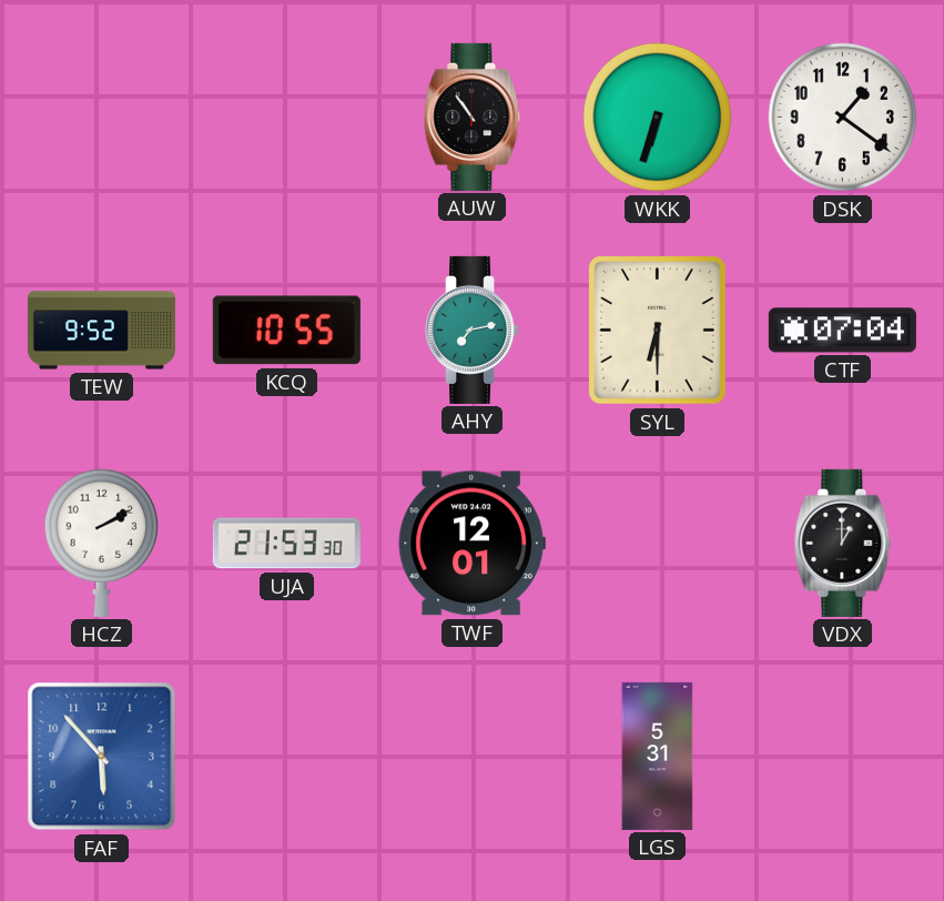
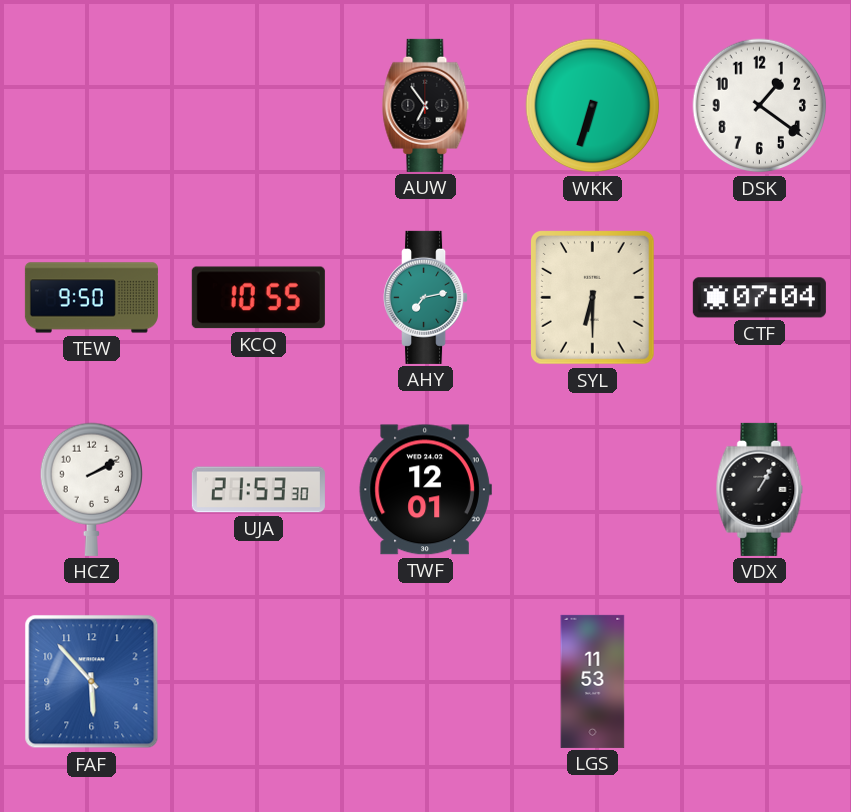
AUW: 10:54 -> 6:54 (426, 105)
TEW: 9:52 -> 9:50 (91, 298)
VDX: 1:00 -> 1:05 (760, 489)
LGS: 5:31 -> 11:53 (593, 681)
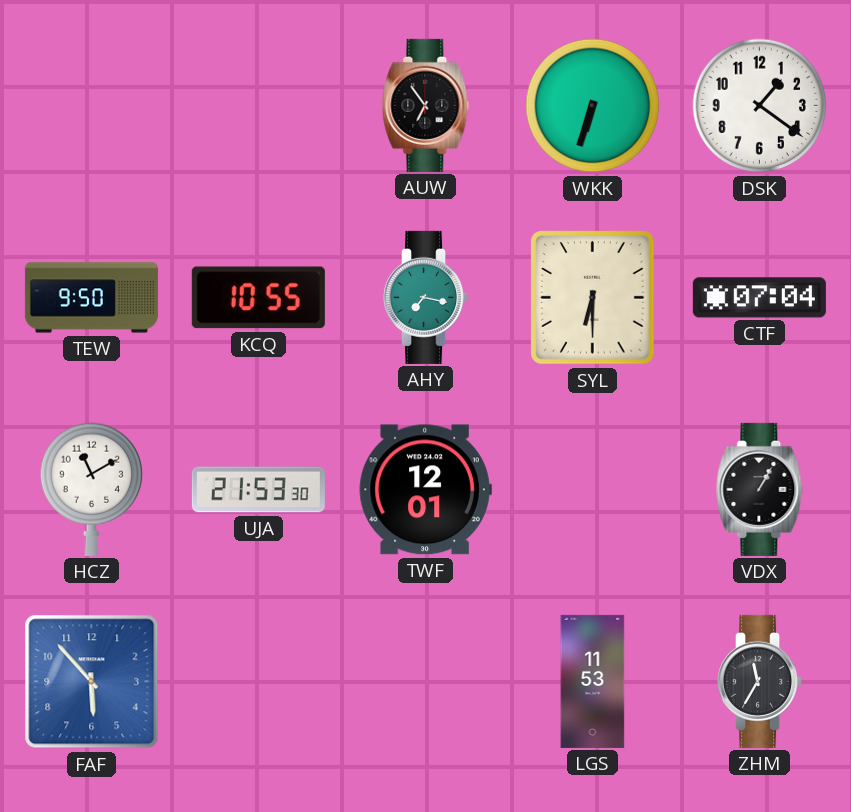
AHY: 7:13 -> 7:17 (426, 297)
HCZ: 2:10 -> 11:10 (91, 489)
ZHM: none -> 11:35 (760, 681)
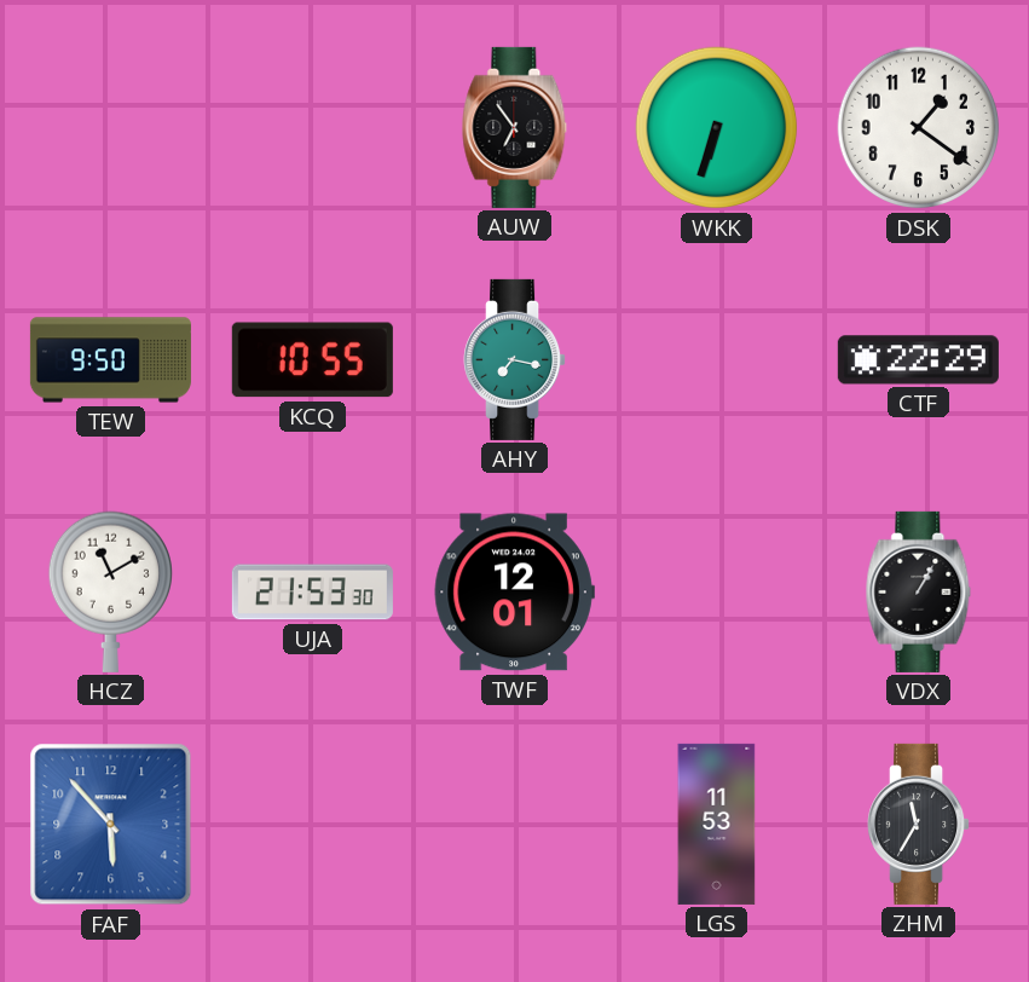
SYL: 6:30 -> none (593, 298)
CTF: 07:04 -> 22:29 (918, 360)
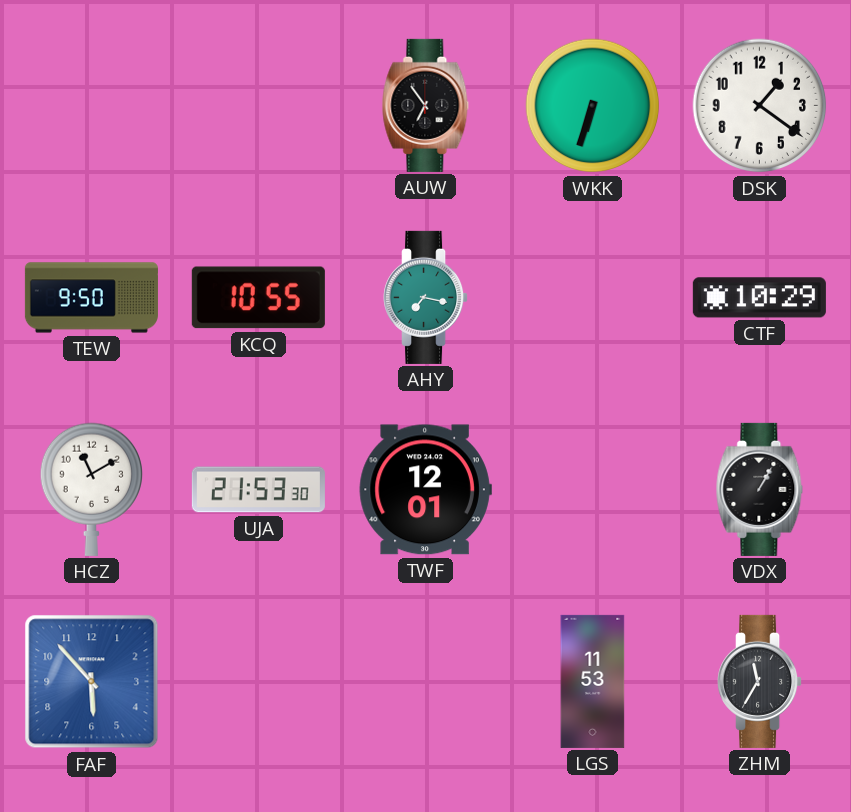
CTF: 22:29 -> 10:29 (759, 298)
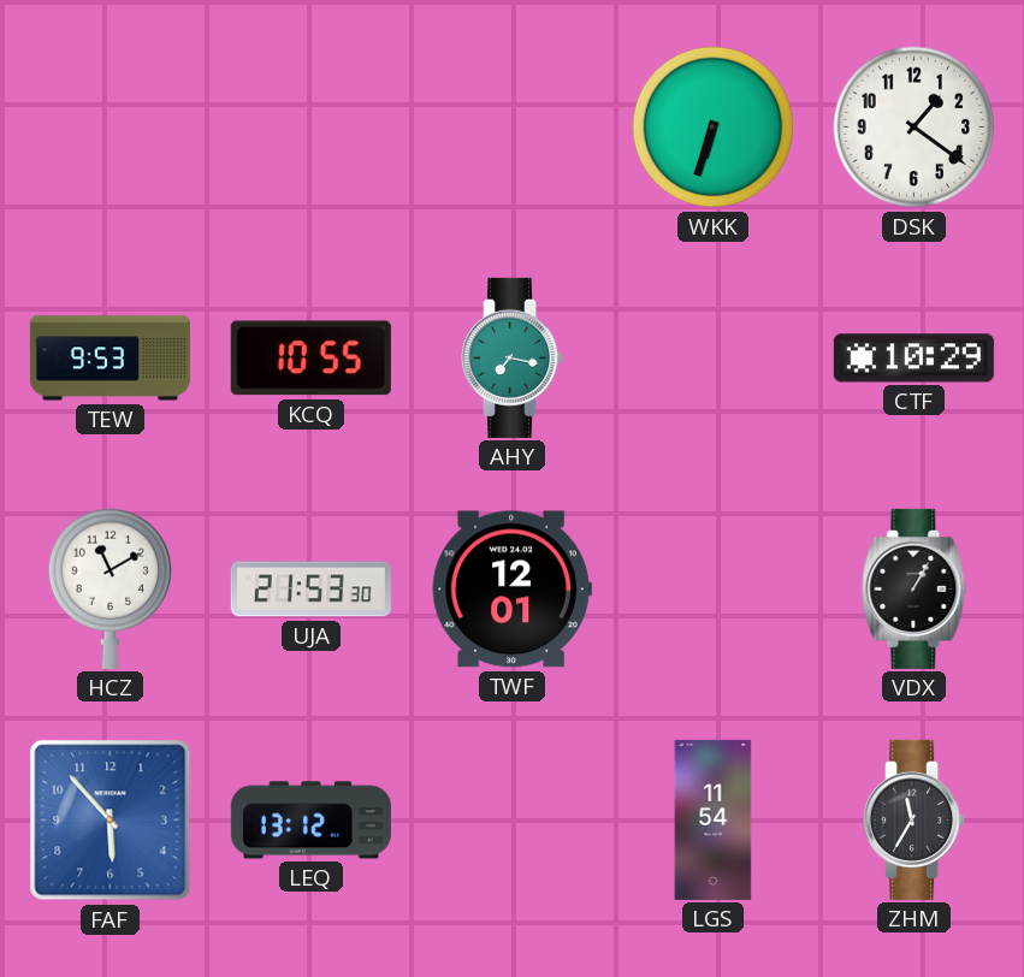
AUW: 6:54 -> none (426, 105)
TEW: 9:50 -> 9:53 (109, 359)
LEQ: none -> 13:12 (310, 821)
LGS: 11:53 -> 11:54 (714, 819)
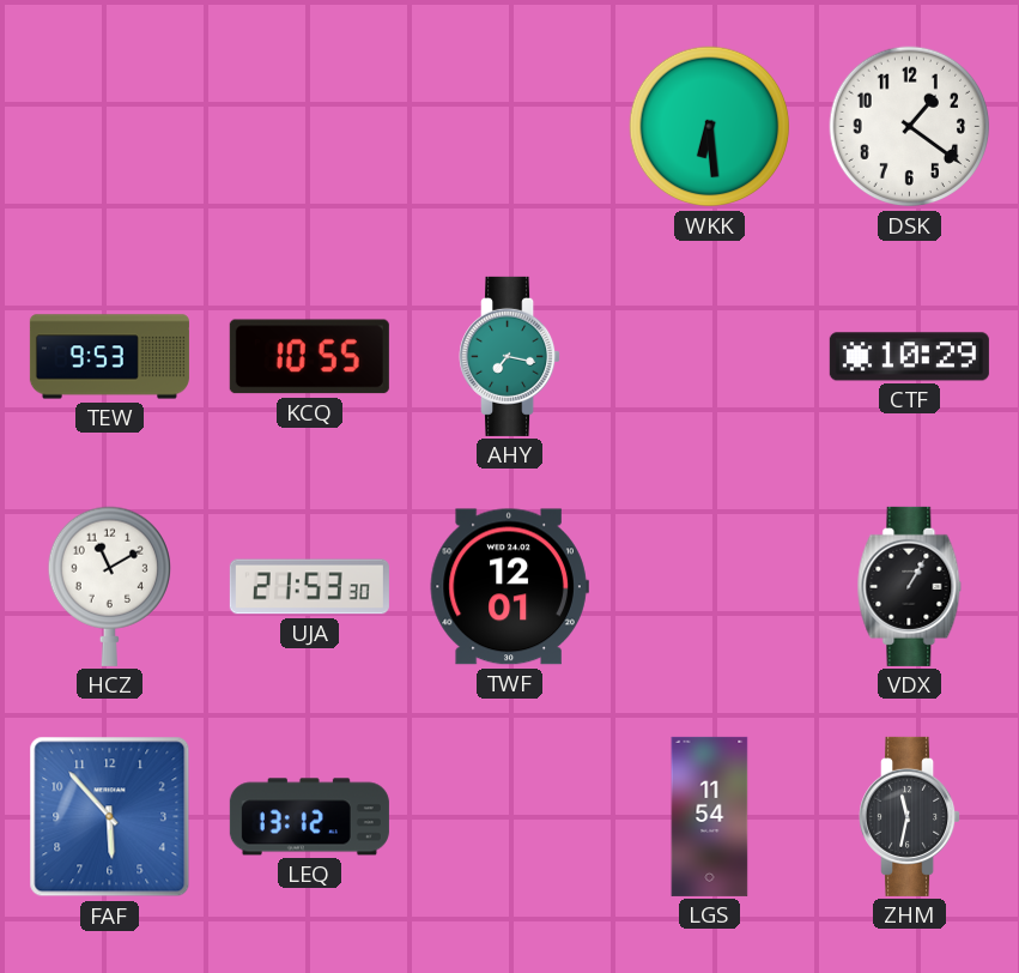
WKK: 6:33 -> 6:29 (710, 127)
ZHM: 11:35 -> 11:32 (910, 816)
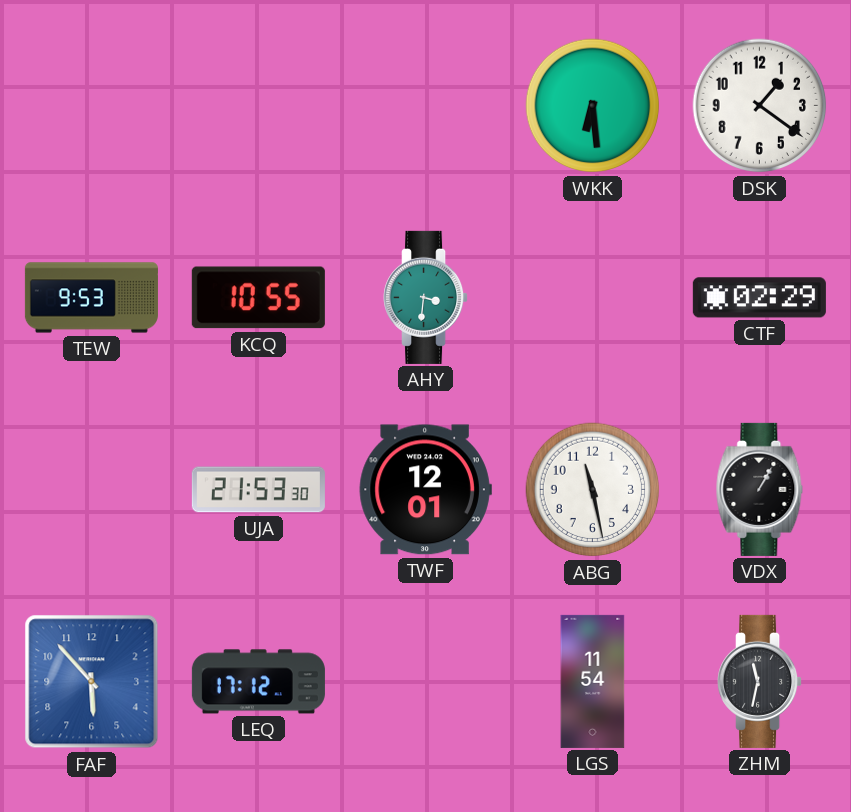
AHY: 7:17 -> 3:31 (426, 297)
CTF: 10:29 -> 02:29 (759, 298)
HCZ: 11:10 -> none (109, 586)
ABG: none -> 11:28 (593, 490)
LEQ: 13:12 -> 17:12 (258, 682)
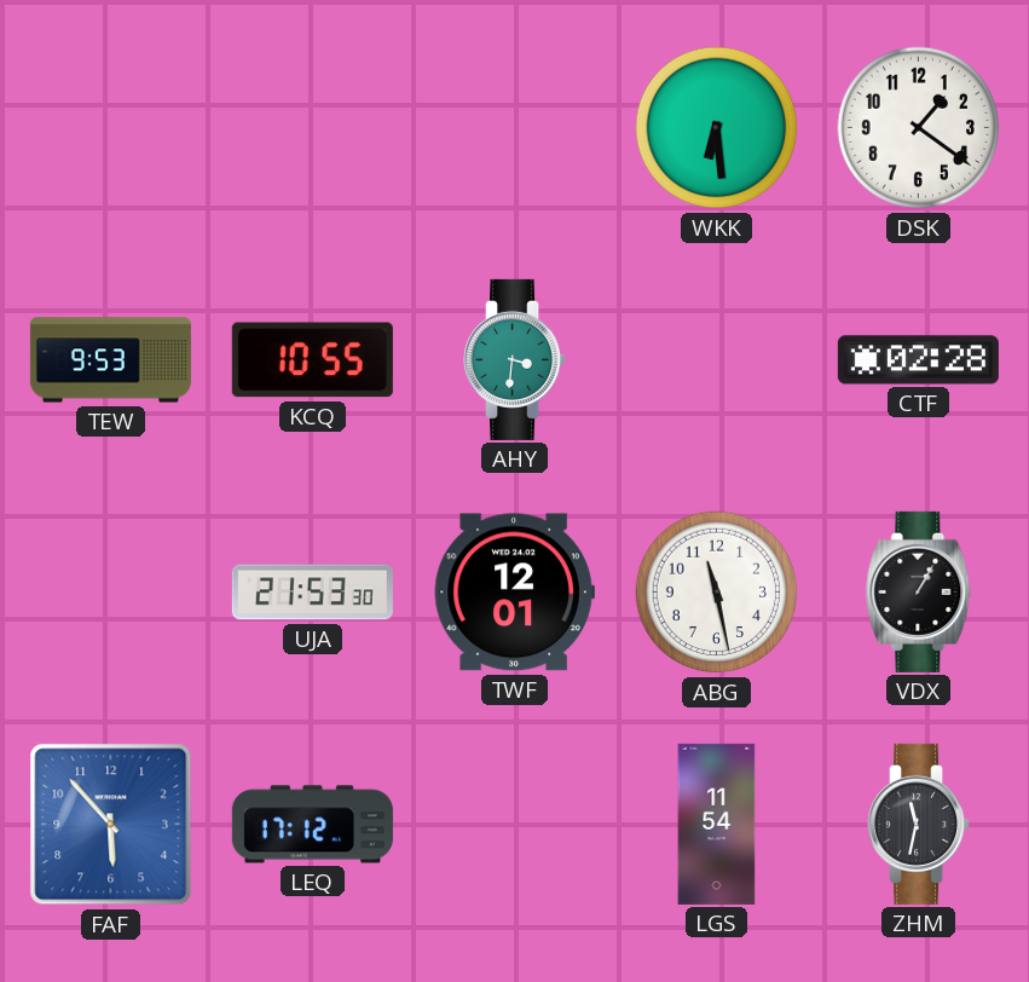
CTF: 02:29 -> 02:28 (918, 360)
